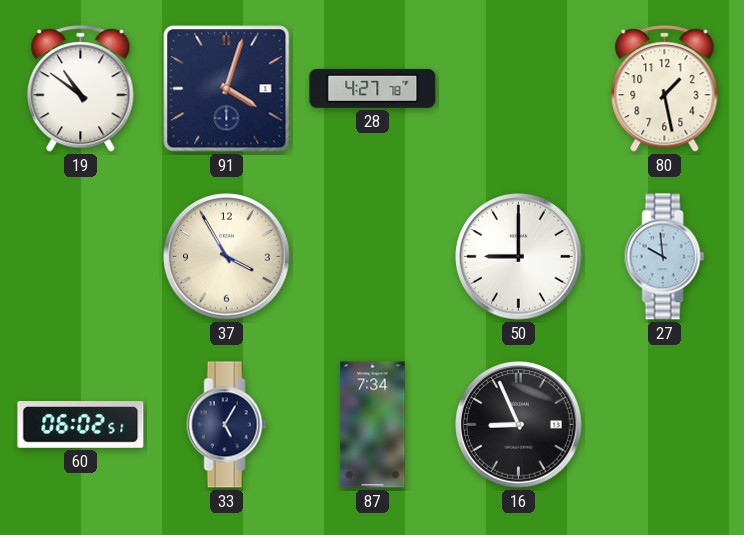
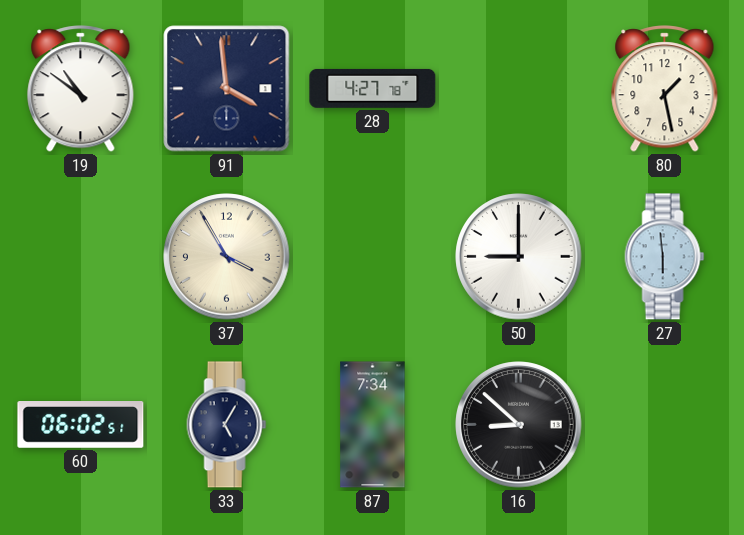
91: 4:03 -> 3:59 (227, 89)
27: 9:59 -> 5:59 (665, 257)
16: 8:56 -> 8:52 (519, 425)
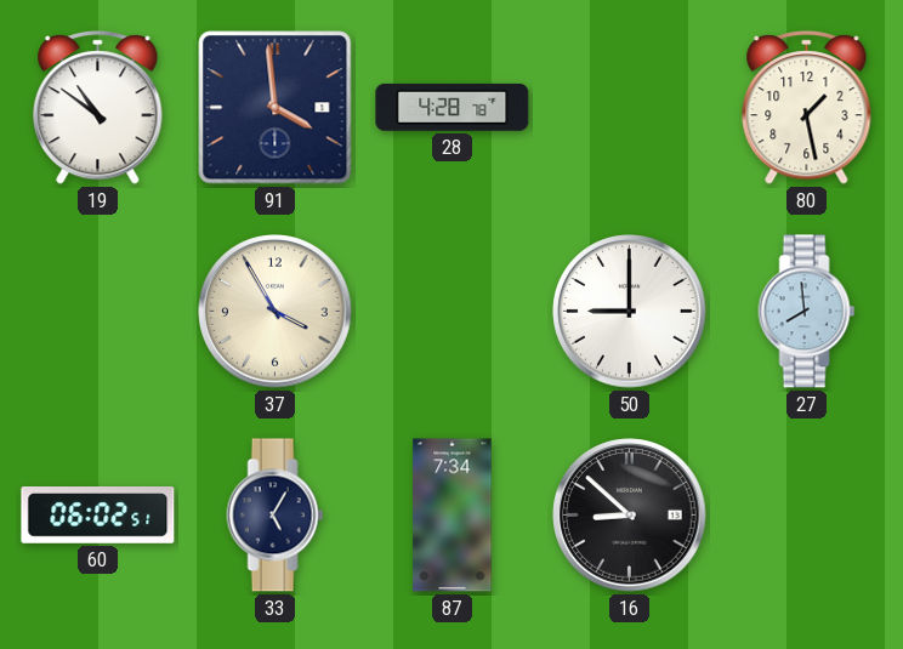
28: 4:27 -> 4:28 (453, 107)
27: 5:59 -> 7:59 (807, 312)
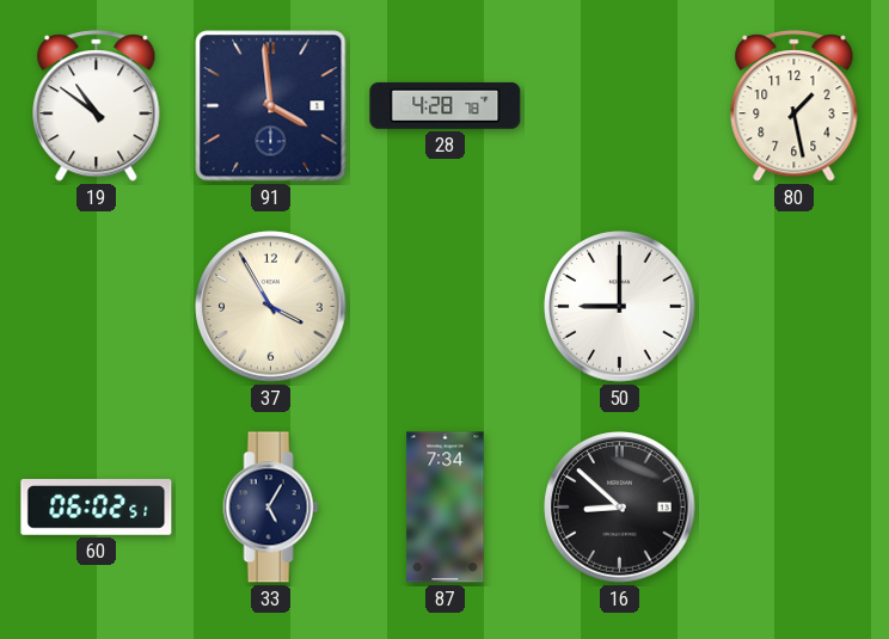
27: 7:59 -> none (807, 312)
